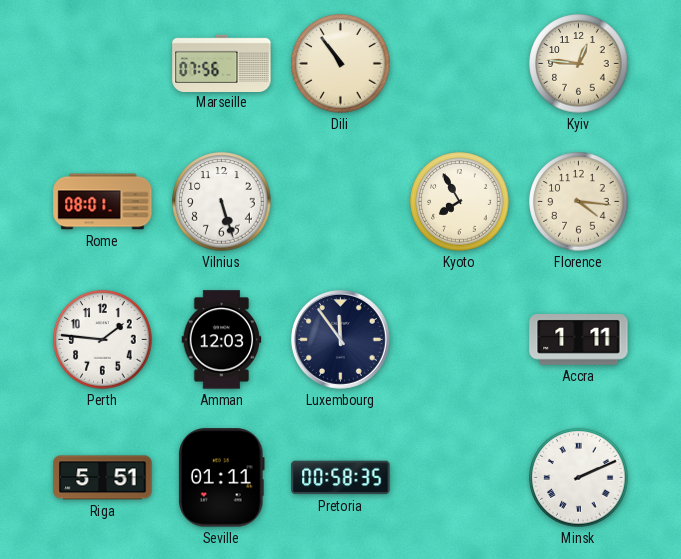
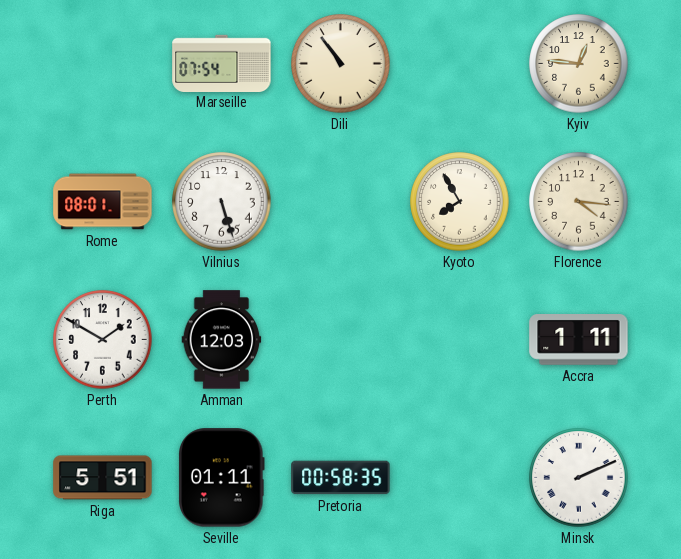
Marseille: 07:56 -> 07:54 (222, 63)
Perth: 1:46 -> 1:50 (103, 340)
Luxembourg: 11:54 -> none (340, 339)
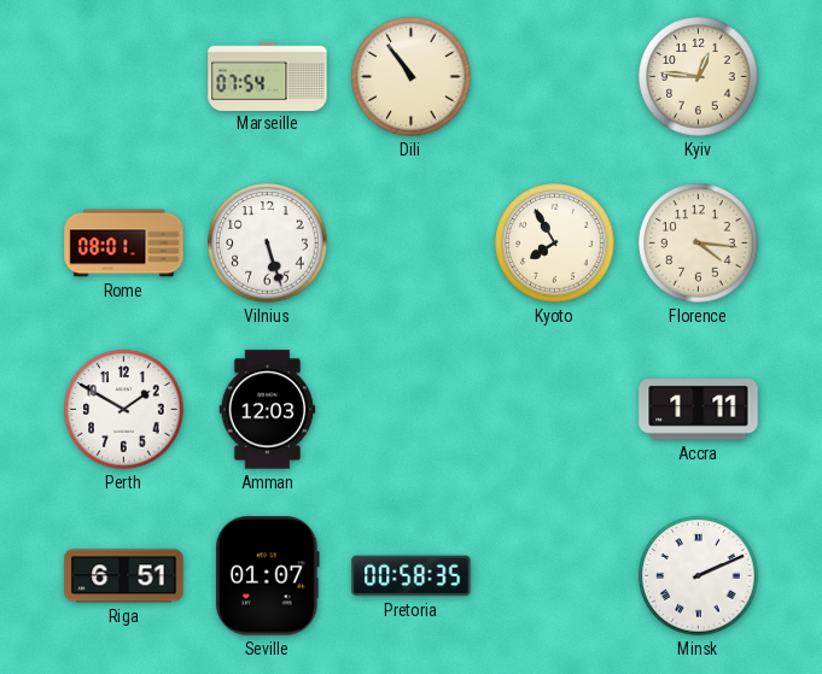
Riga: 5:51 -> 6:51 (124, 576)
Seville: 01:11 -> 01:07 (268, 576)
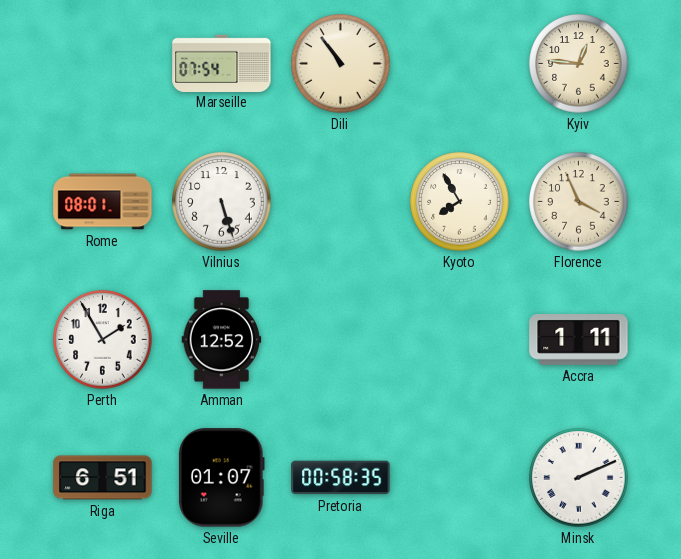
Florence: 4:16 -> 3:56 (579, 202)
Perth: 1:50 -> 1:55 (103, 340)
Amman: 12:03 -> 12:52 (222, 340)
